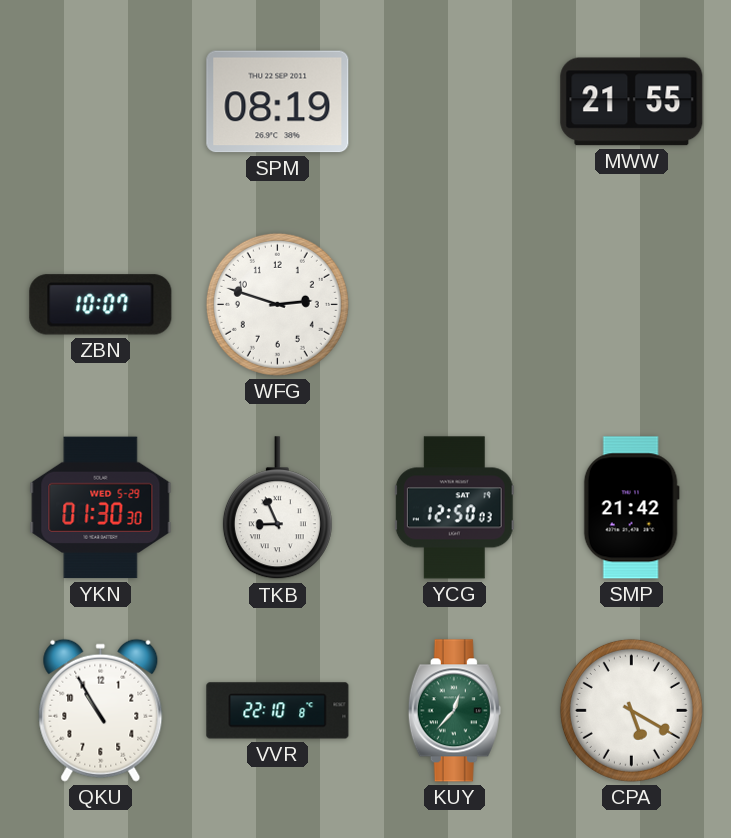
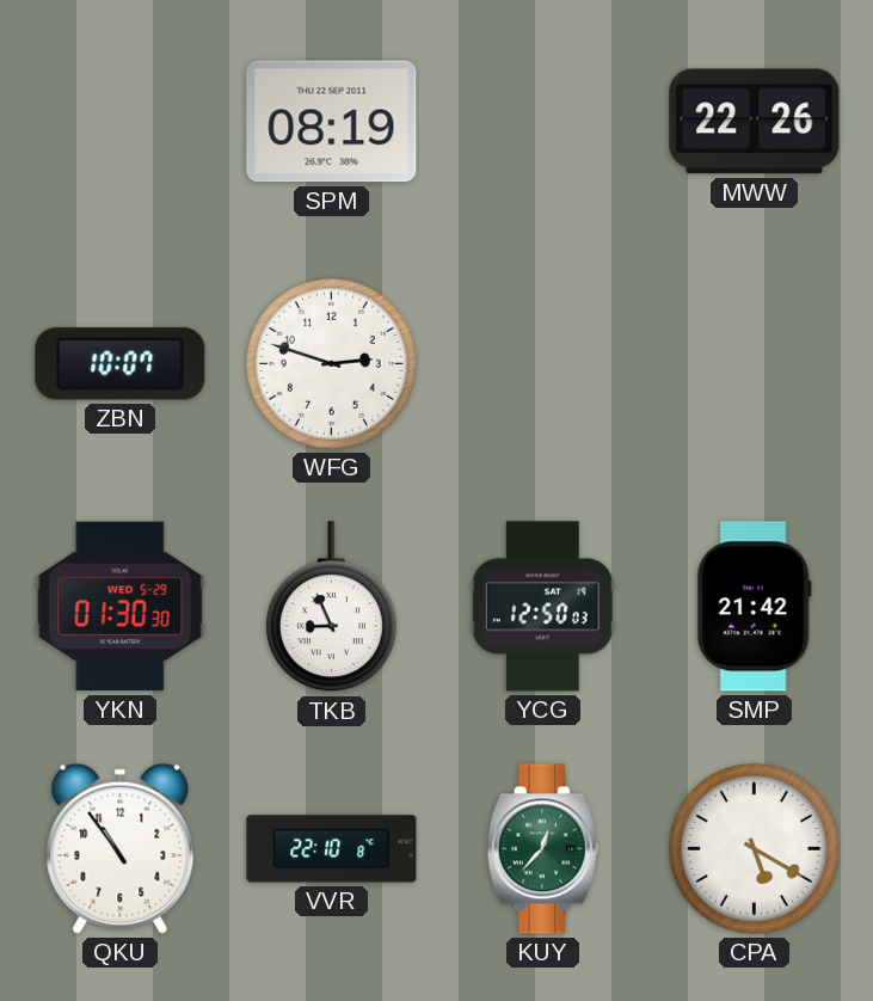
MWW: 21:55 -> 22:26 (755, 122)
QKU: 10:55 -> 10:54 (121, 848)
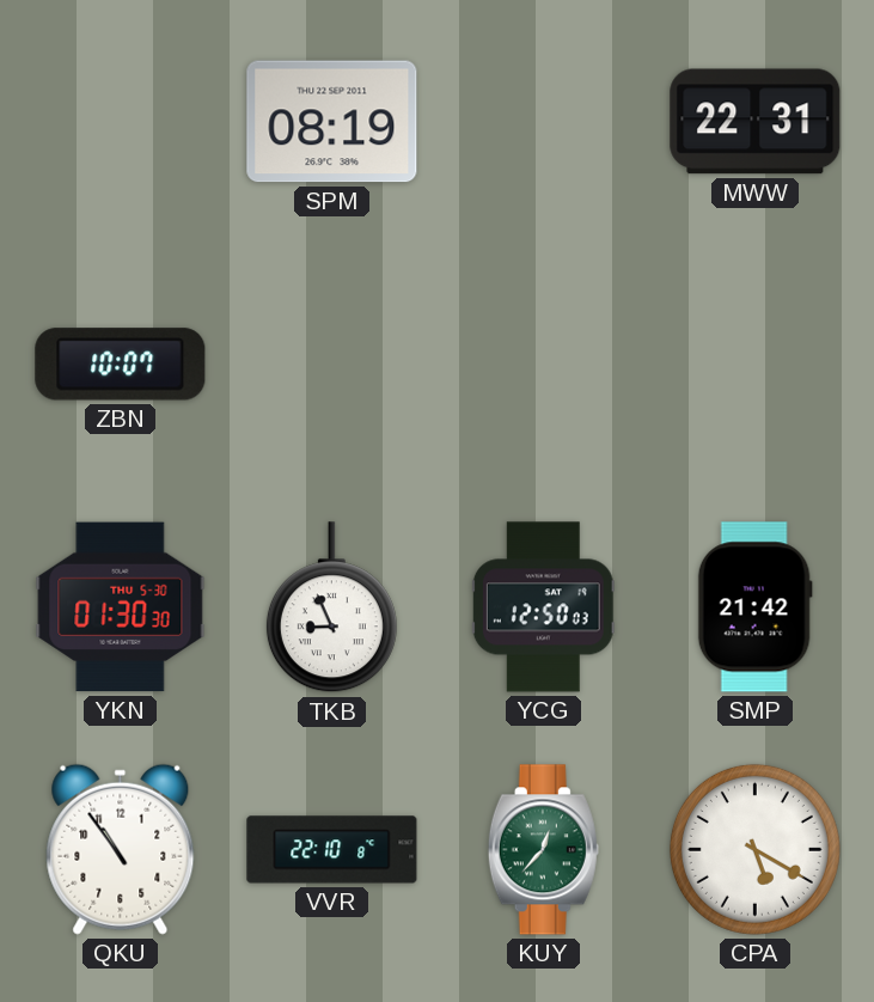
MWW: 22:26 -> 22:31 (756, 122)
WFG: 2:48 -> none (331, 363)
YKN date: WED 5-29 -> THU 5-30 (121, 607)
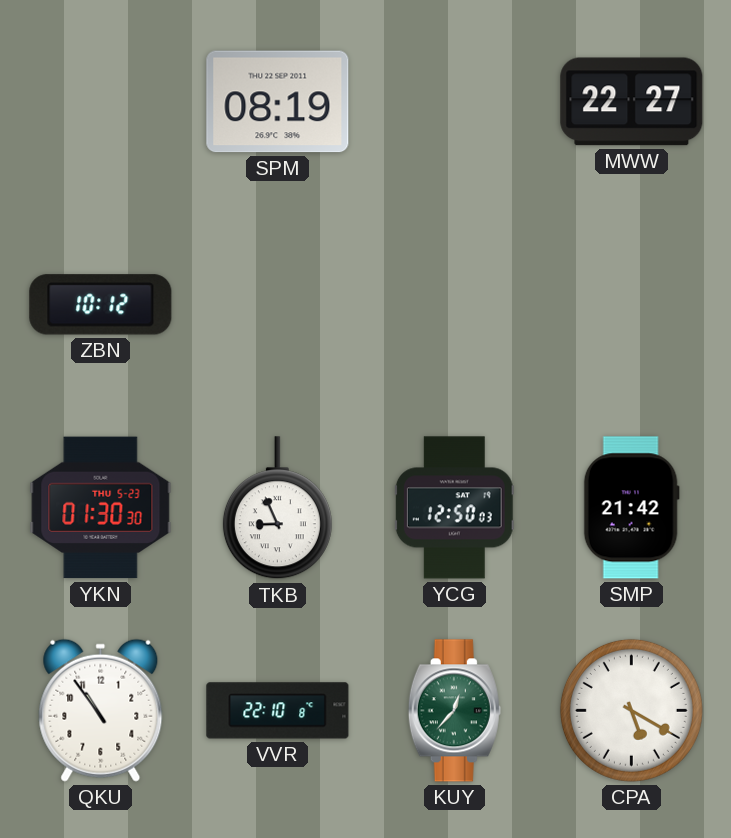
MWW: 22:31 -> 22:27 (632, 102)
ZBN: 10:07 -> 10:12 (101, 305)
YKN date: THU 5-30 -> THU 5-23 (101, 508)
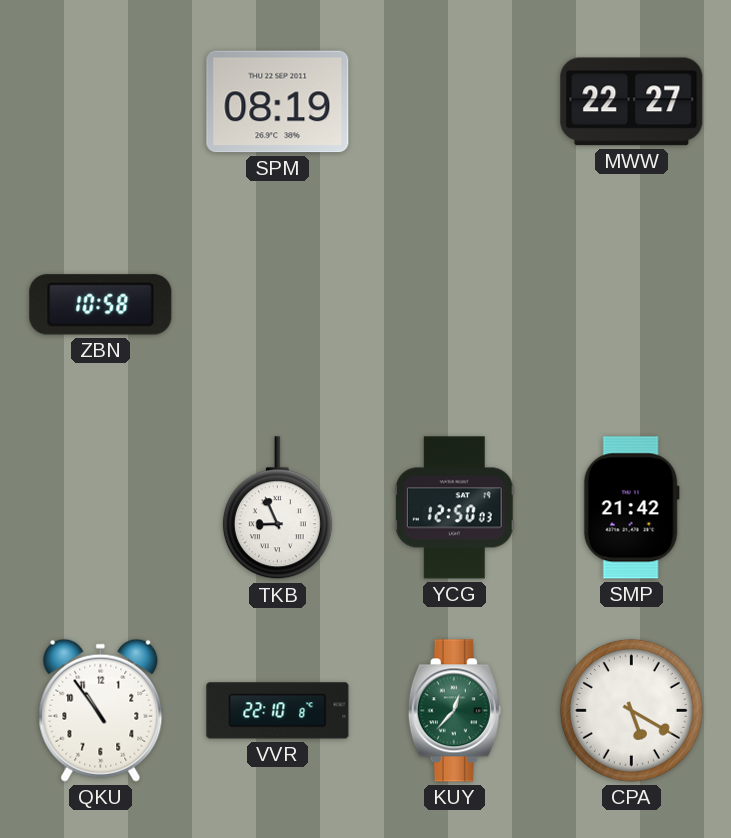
ZBN: 10:12 -> 10:58 (101, 305)
YKN: 01:30 -> none (101, 508)
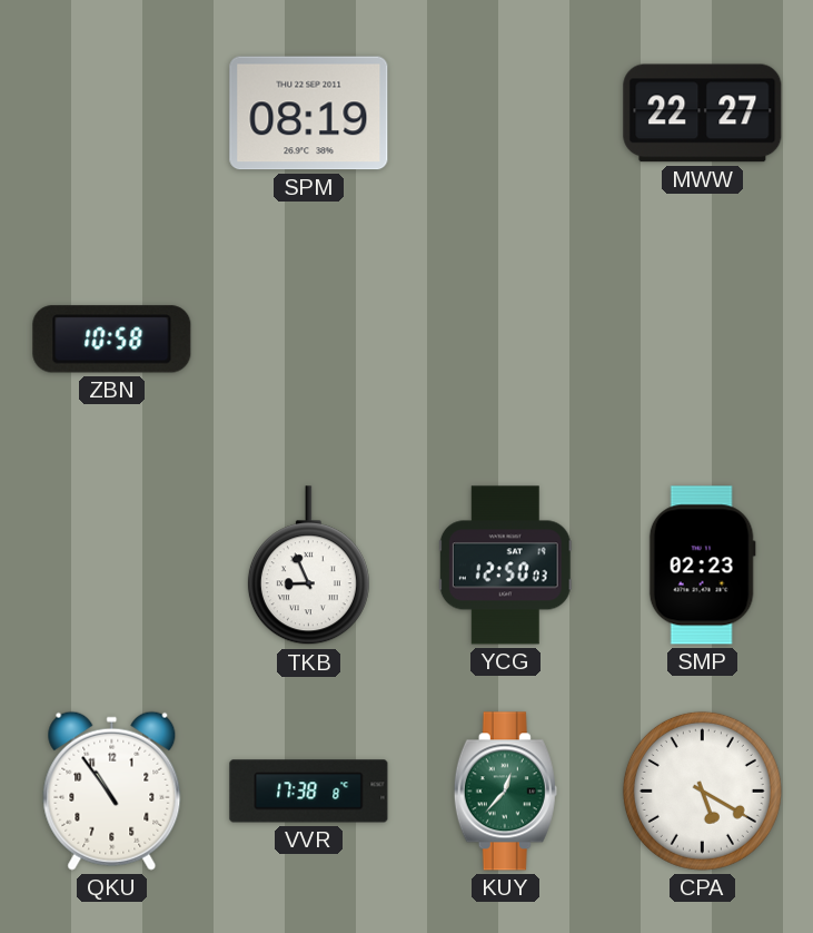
SMP: 21:42 -> 02:23 (702, 566)
VVR: 22:10 -> 17:38 (309, 792)
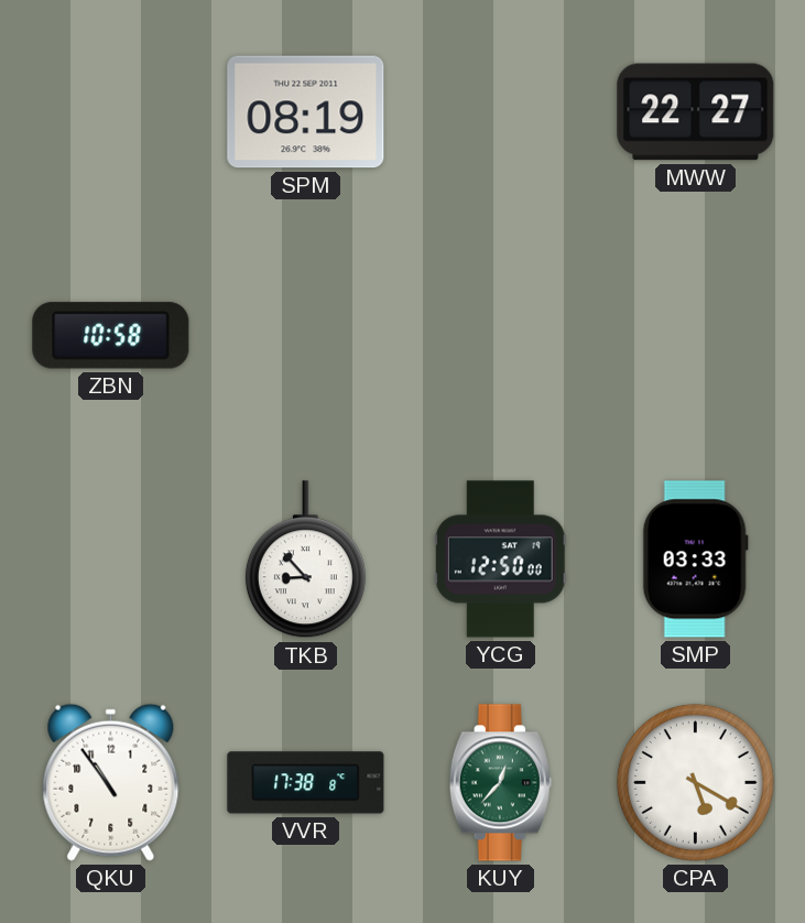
TKB: 8:56 -> 8:53 (305, 560)
YCG: 12:50:03 -> 12:50:00 (500, 560)
SMP: 02:23 -> 03:33 (695, 560)
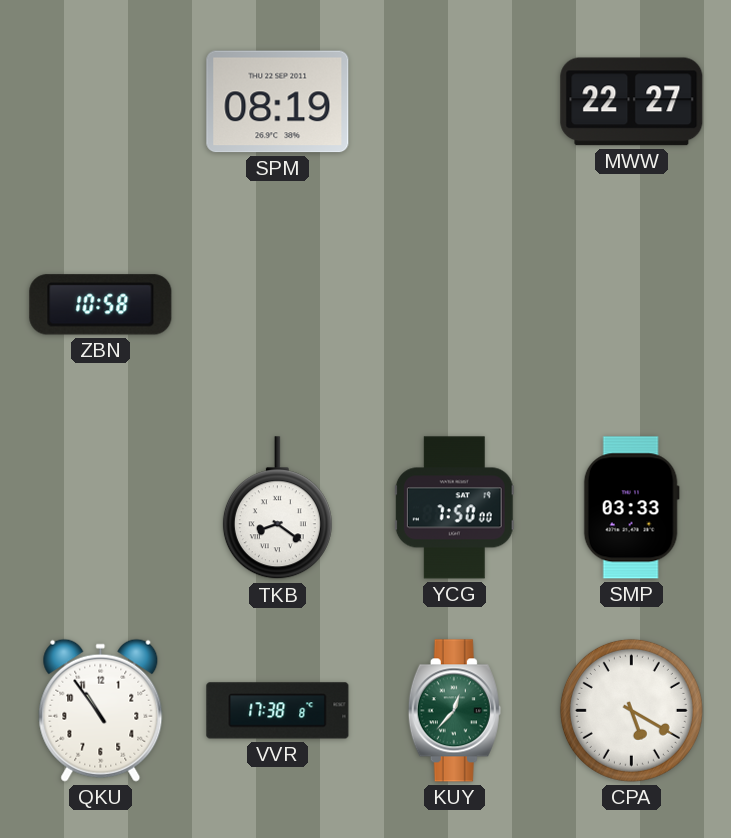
TKB: 8:53 -> 8:21 (277, 508)
YCG: 12:50 -> 7:50 (454, 508)
